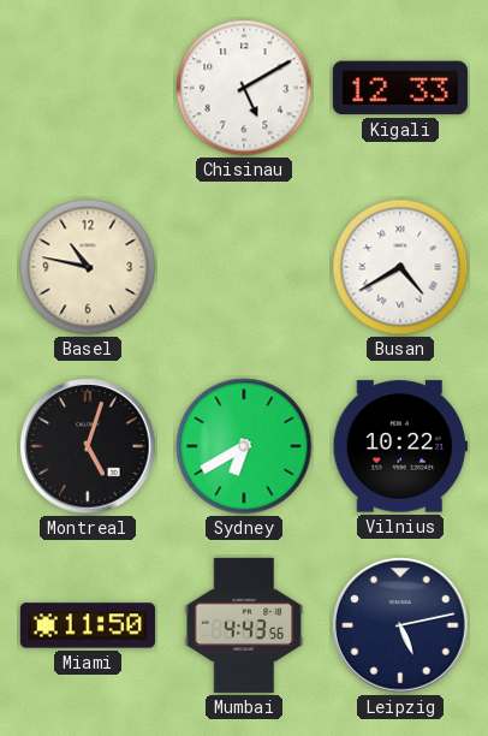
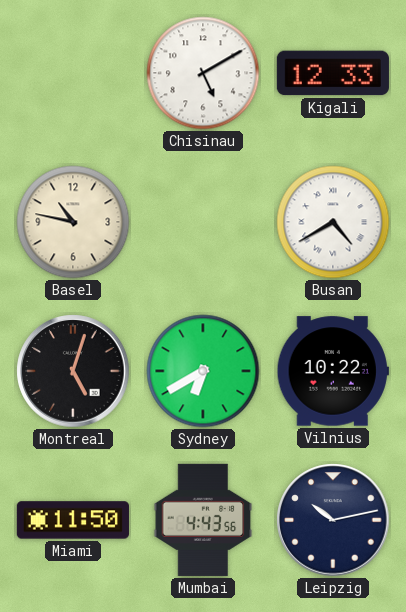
Leipzig: 5:13 -> 10:13 (333, 520)
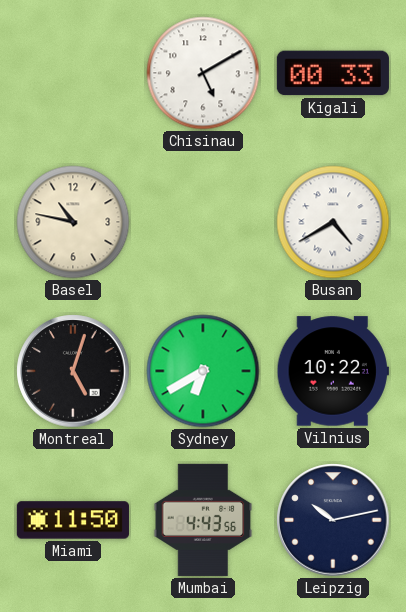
Kigali: 12:33 -> 00:33 (333, 73)
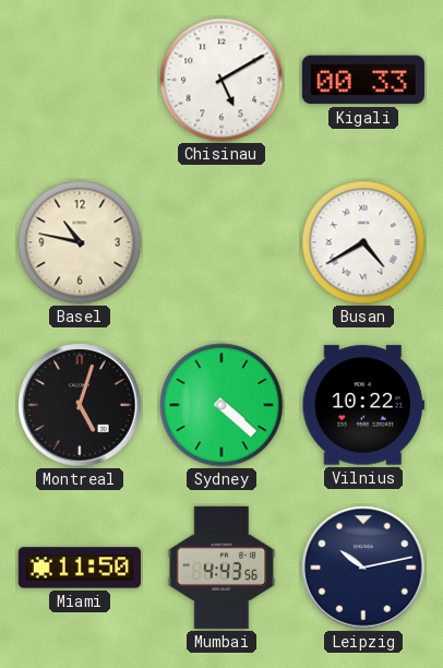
Sydney: 6:40 -> 4:22 (221, 405)
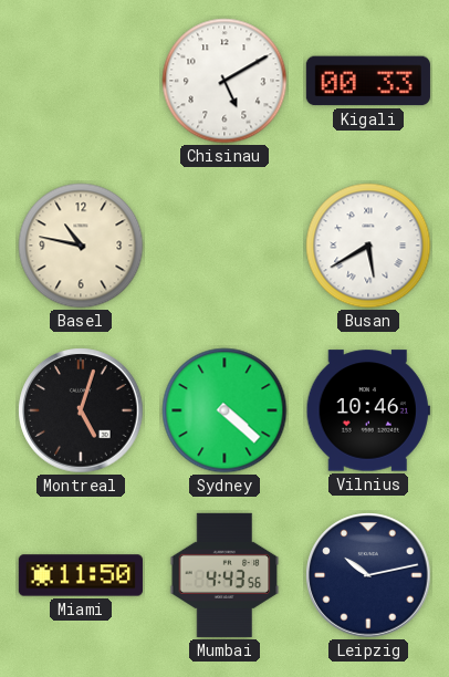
Busan: 4:40 -> 5:40 (368, 246)
Vilnius: 10:22 -> 10:46 (368, 410)
